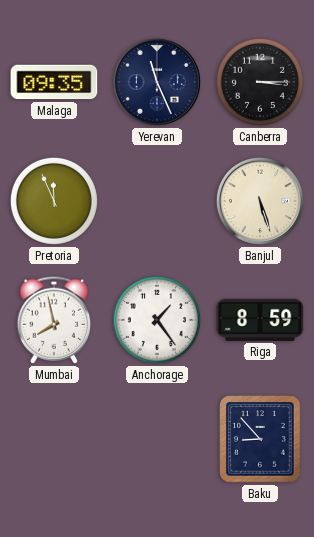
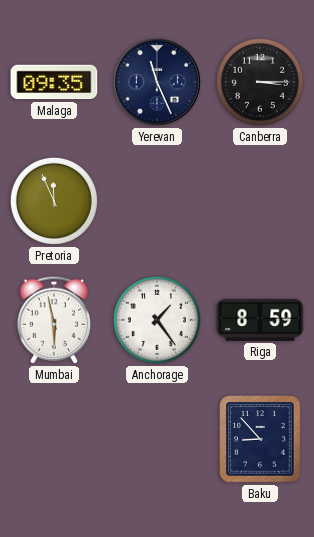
Banjul: 5:27 -> none (260, 201)
Mumbai: 7:58 -> 5:58 (53, 320)
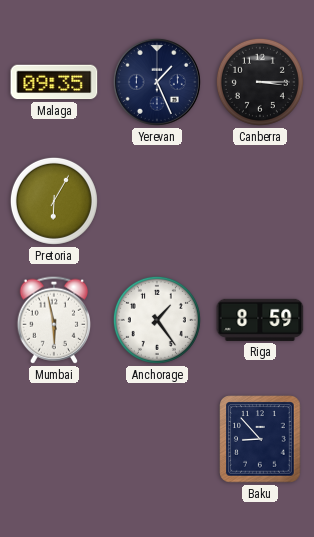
Yerevan: 11:26 -> 1:26 (157, 82)
Pretoria: 11:56 -> 6:05 (54, 201)
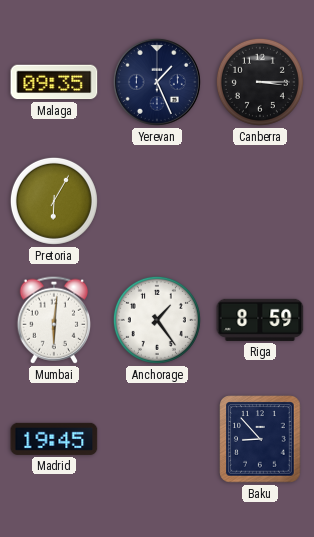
Mumbai: 5:58 -> 6:01 (53, 320)
Madrid: none -> 19:45 (54, 439)
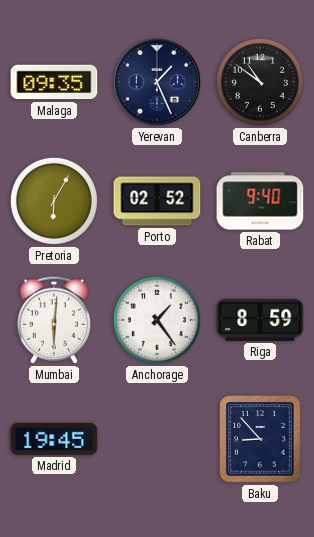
Canberra: 3:15 -> 10:51 (260, 82)
Porto: none -> 02:52 (157, 201)
Rabat: none -> 9:40 (260, 201)
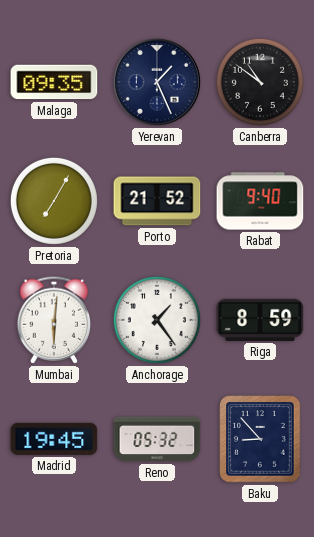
Pretoria: 6:05 -> 7:05 (54, 201)
Porto: 02:52 -> 21:52 (157, 201)
Reno: none -> 05:32 (157, 439)
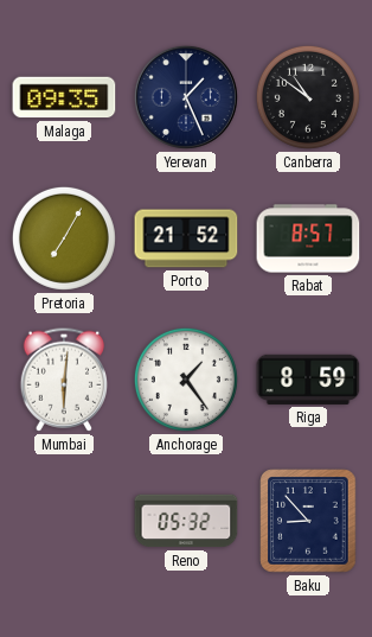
Rabat: 9:40 -> 8:57 (308, 238)
Madrid: 19:45 -> none (54, 439)
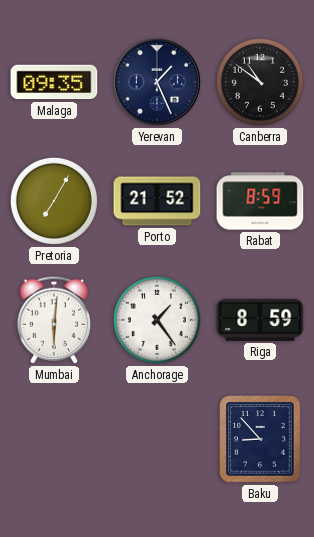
Rabat: 8:57 -> 8:59 (260, 201)
Reno: 05:32 -> none (186, 521)
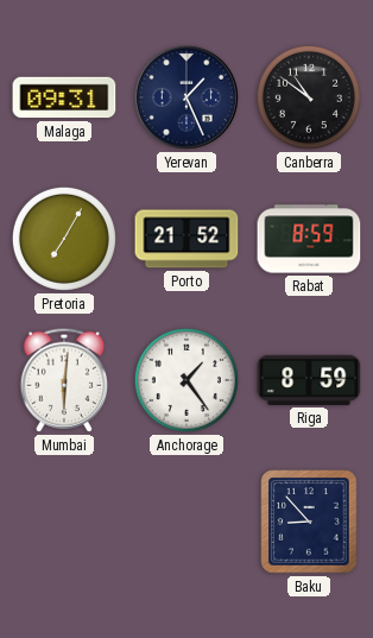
Malaga: 09:35 -> 09:31 (64, 97)
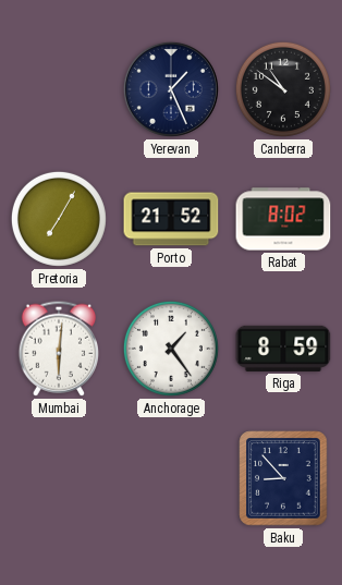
Malaga: 09:31 -> none (64, 97)
Rabat: 8:59 -> 8:02 (283, 219)
